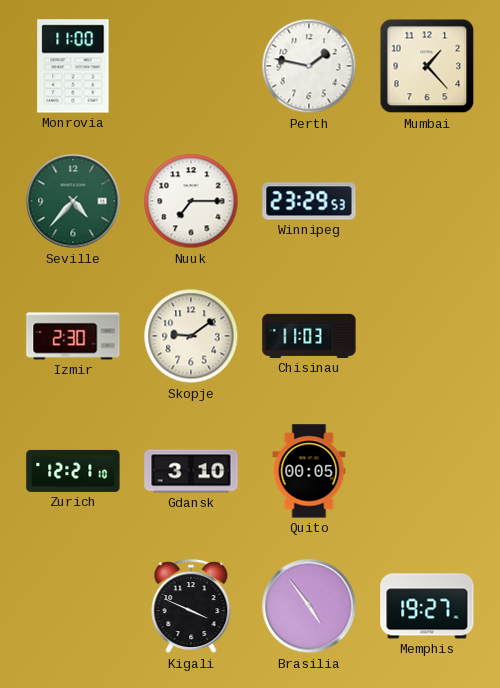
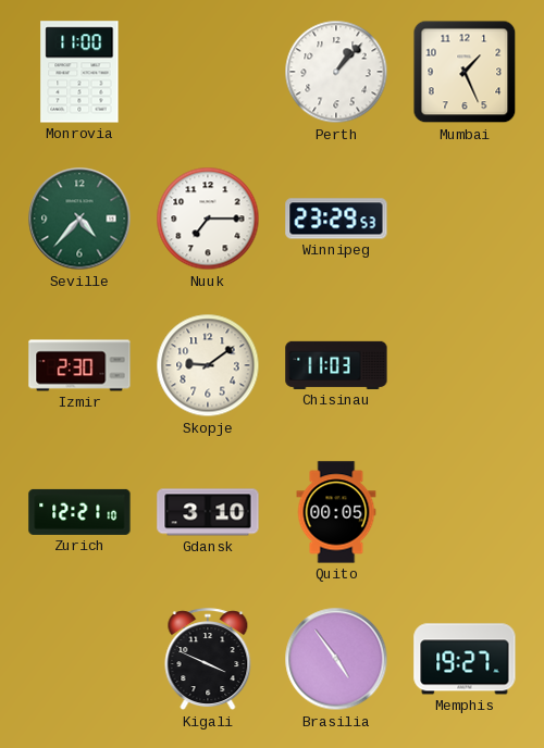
Perth: 1:47 -> 1:07 (336, 72)
Mumbai: 1:23 -> 1:26 (465, 72)
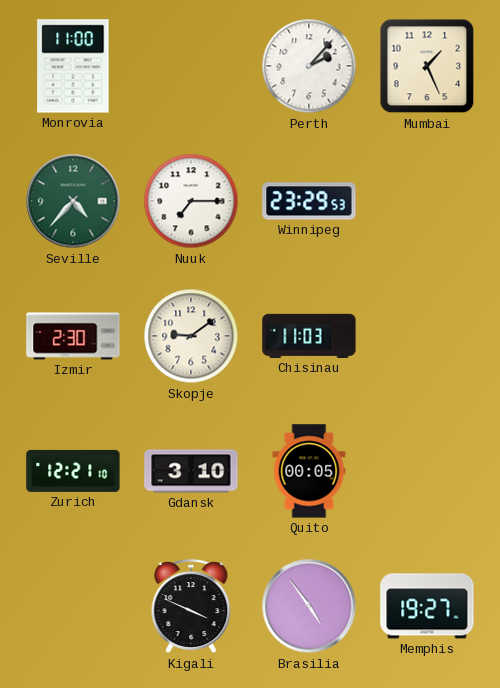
Perth: 1:07 -> 2:07 (309, 66)
